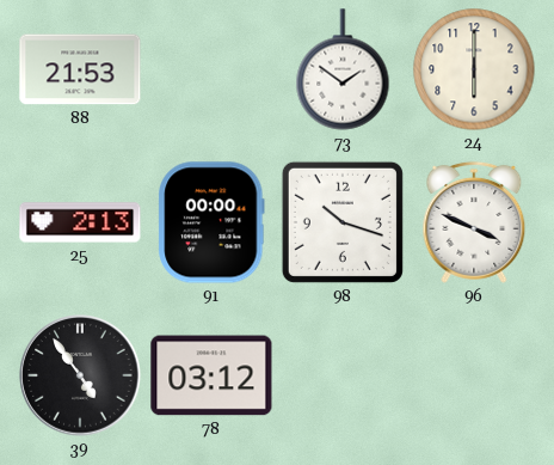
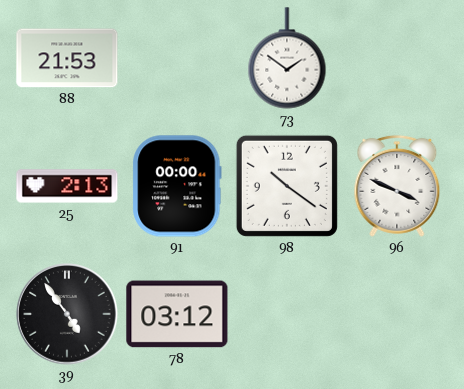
24: 6:00 -> none (474, 69)
98: 10:18 -> 10:21 (287, 186)
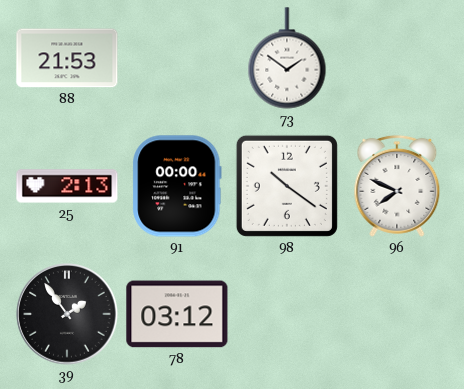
96: 3:49 -> 7:49 (397, 186)
39: 4:54 -> 1:54 (67, 314)
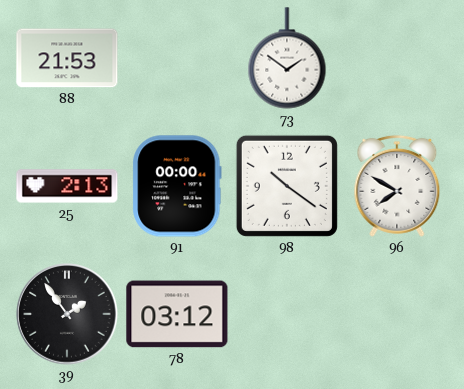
96: 7:49 -> 7:50 (397, 186)
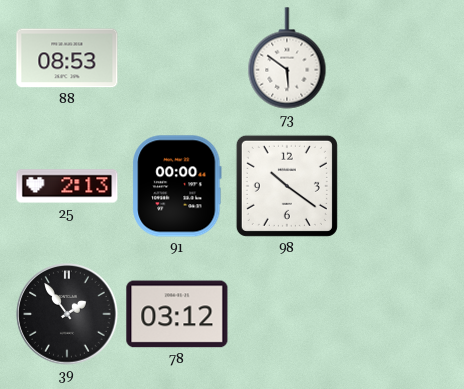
88: 21:53 -> 08:53 (67, 58)
73: 1:51 -> 5:51 (287, 58)
96: 7:50 -> none (397, 186)
